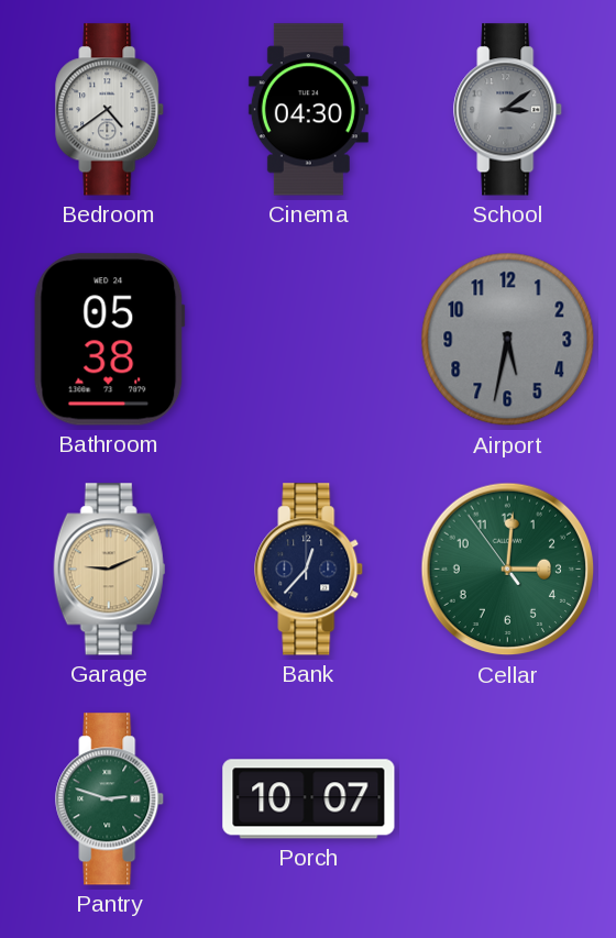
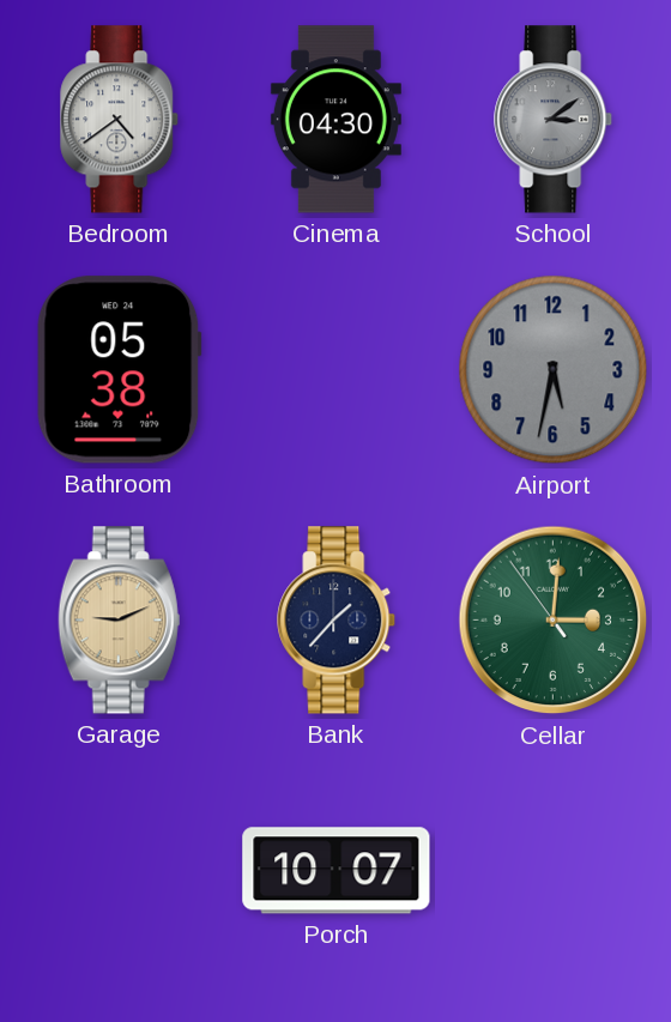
Bank: 12:37 -> 1:37 (337, 621)
Pantry: 2:48 -> none (110, 799)
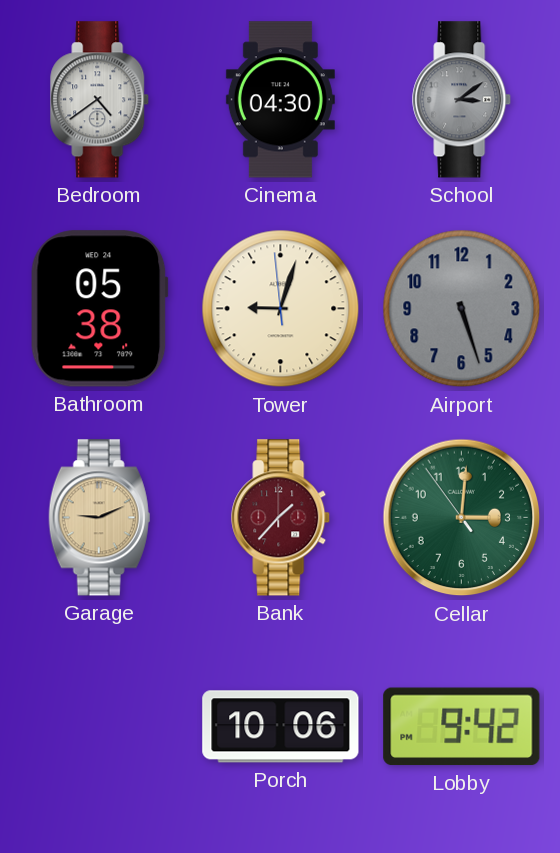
Tower: none -> 9:02 (281, 309)
Airport: 5:32 -> 5:27 (462, 309)
Bank dial: navy -> burgundy (281, 518)
Porch: 10:07 -> 10:06 (281, 727)
Lobby: none -> 9:42 (462, 727)
